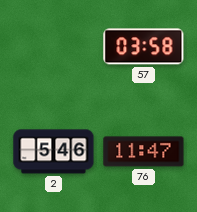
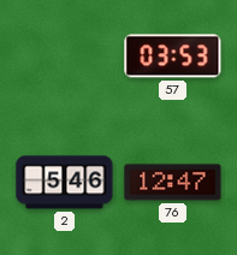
57: 03:58 -> 03:53 (173, 57)
76: 11:47 -> 12:47 (173, 183)
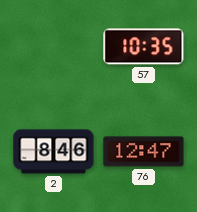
57: 03:53 -> 10:35 (144, 47)
2: 5:46 -> 8:46 (54, 152)
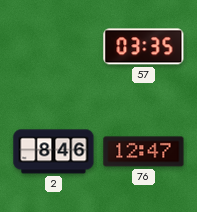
57: 10:35 -> 03:35 (144, 47)
